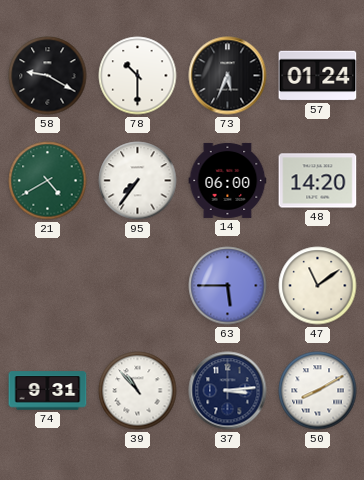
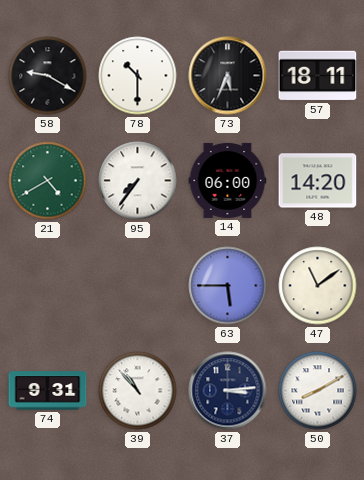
57: 01:24 -> 18:11 (318, 76)
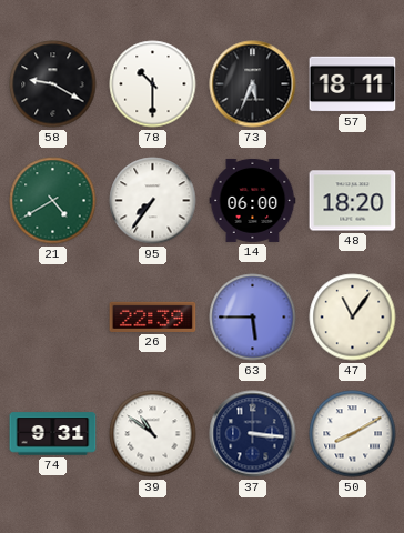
48: 14:20 -> 18:20 (353, 201)
26: none -> 22:39 (153, 316)
47: 11:09 -> 11:06 (353, 318)
39: 10:53 -> 10:51 (153, 434)
37: 3:14 -> 3:16 (253, 434)
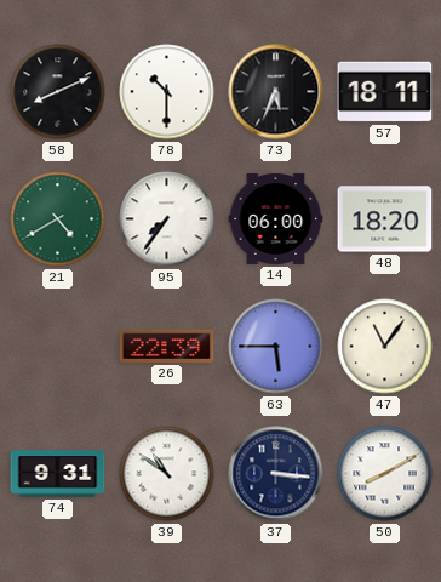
58: 9:20 -> 8:11 (58, 92)
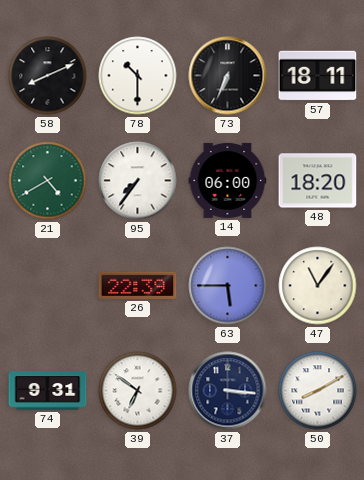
73: 5:34 -> 6:34 (228, 76)
39: 10:51 -> 6:51 (138, 391)
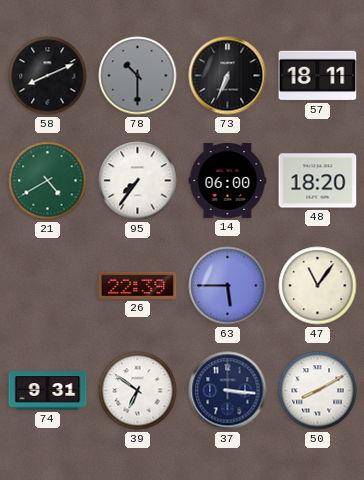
78 dial: white -> grey (138, 76)
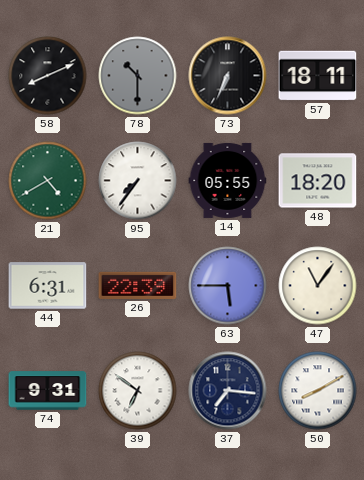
14: 06:00 -> 05:55 (228, 180)
44: none -> 6:31 (48, 286)
37: 3:16 -> 7:16 (228, 391)
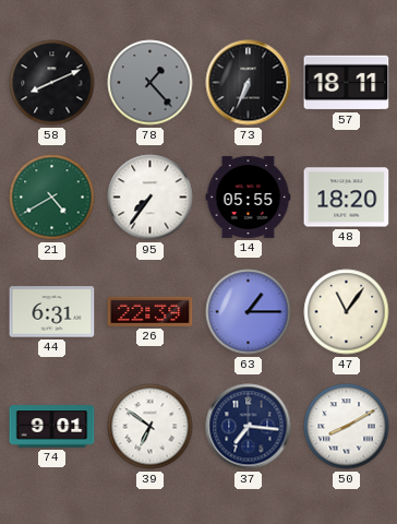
78: 10:30 -> 1:23 (151, 83)
63: 5:45 -> 1:15 (249, 312)
74: 9:31 -> 9:01 (52, 427)
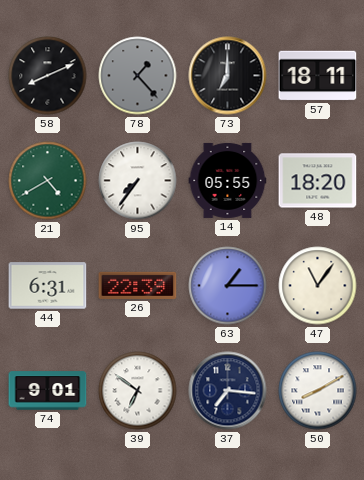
73: 6:34 -> 7:00 (228, 76)
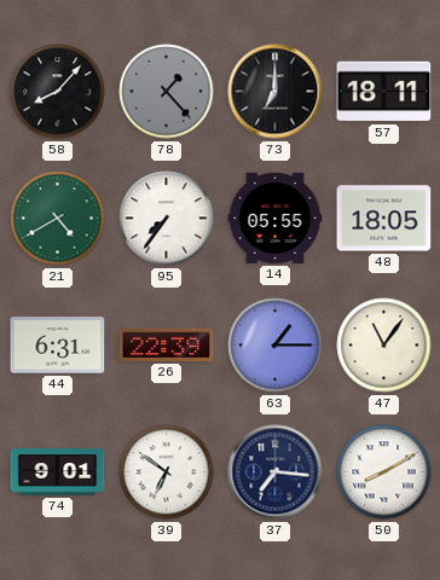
58: 8:11 -> 8:07 (58, 92)
48: 18:20 -> 18:05 (384, 219)
